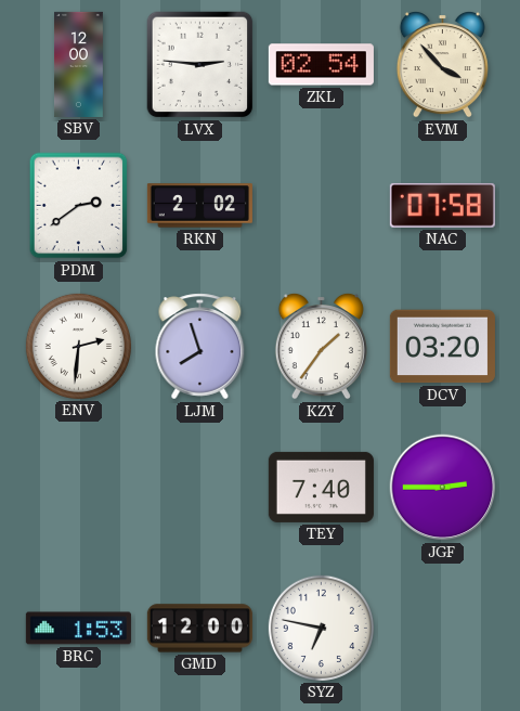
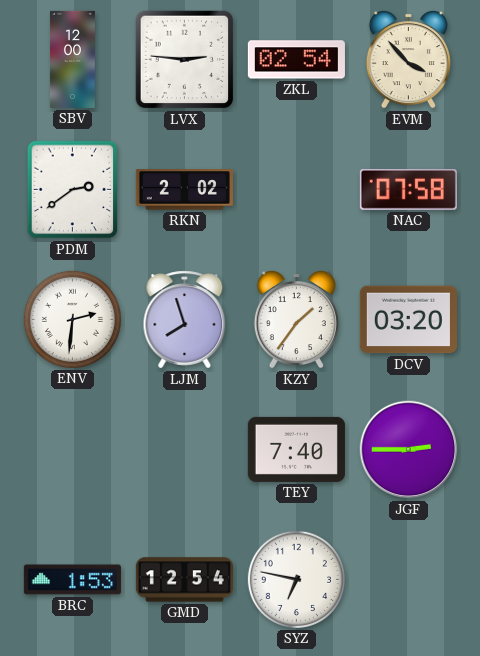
GMD: 12:00 -> 12:54 (184, 580)
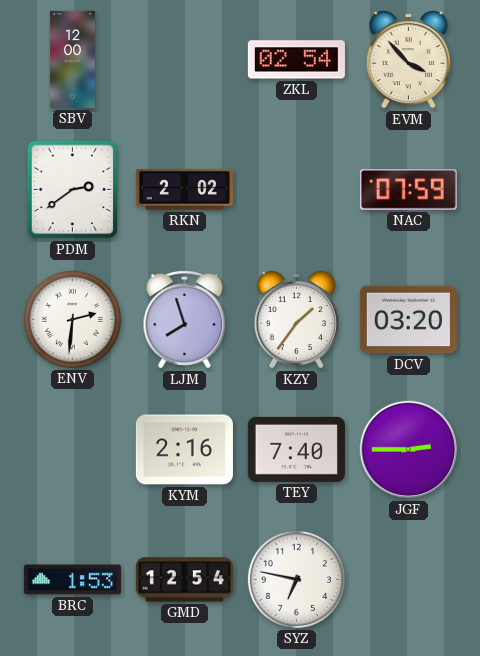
LVX: 2:46 -> none (185, 60)
NAC: 07:58 -> 07:59 (408, 189)
KYM: none -> 2:16 (184, 450)
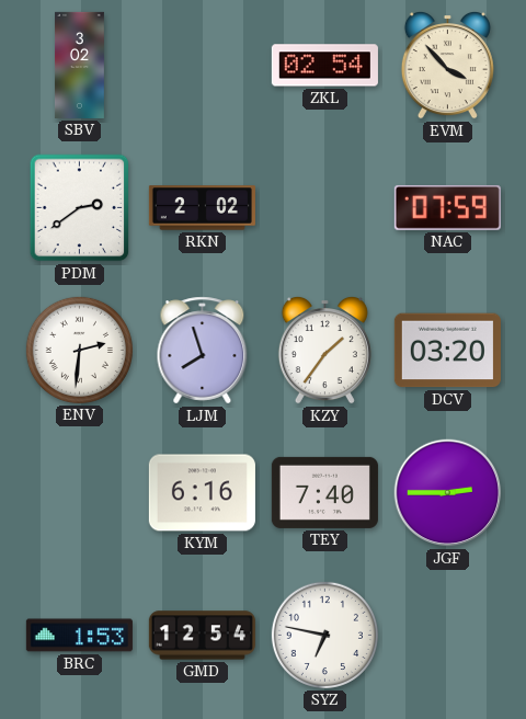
SBV: 12:00 -> 3:02 (80, 65)
KYM: 2:16 -> 6:16 (202, 493)
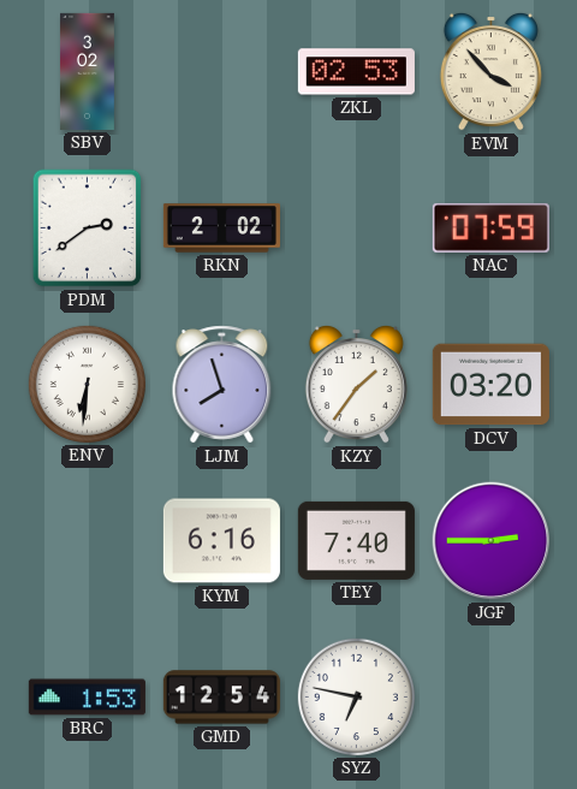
ZKL: 02:54 -> 02:53 (356, 72)
ENV: 2:31 -> 6:31 (87, 384)
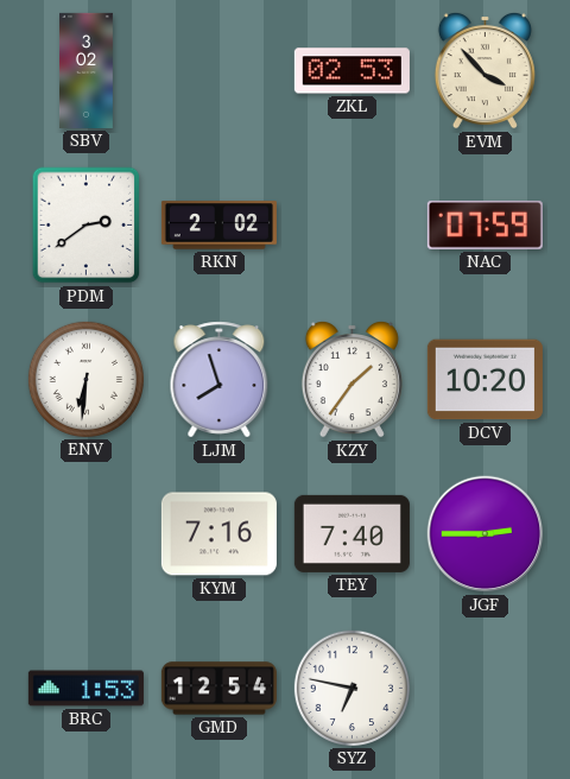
DCV: 03:20 -> 10:20 (484, 380)
KYM: 6:16 -> 7:16 (218, 534)
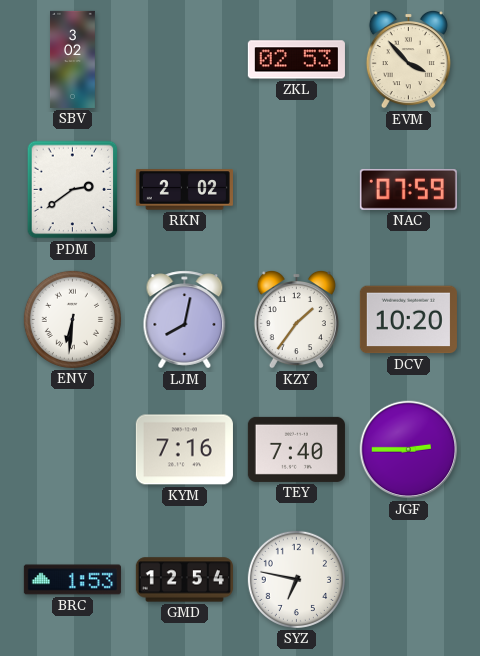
LJM: 7:57 -> 8:02 (185, 320)
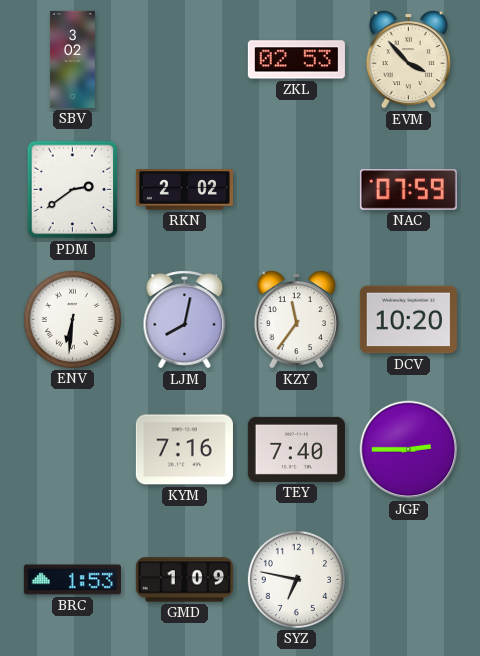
KZY: 1:36 -> 11:36 (296, 319)
GMD: 12:54 -> 1:09 (184, 580)
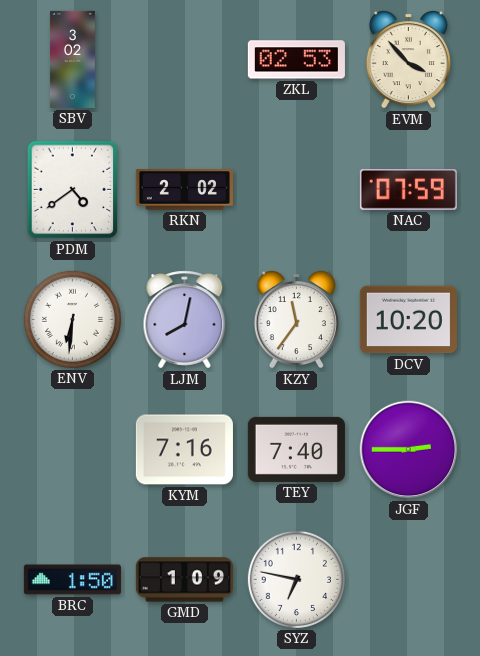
PDM: 2:39 -> 4:39 (73, 190)
BRC: 1:53 -> 1:50 (72, 580)
